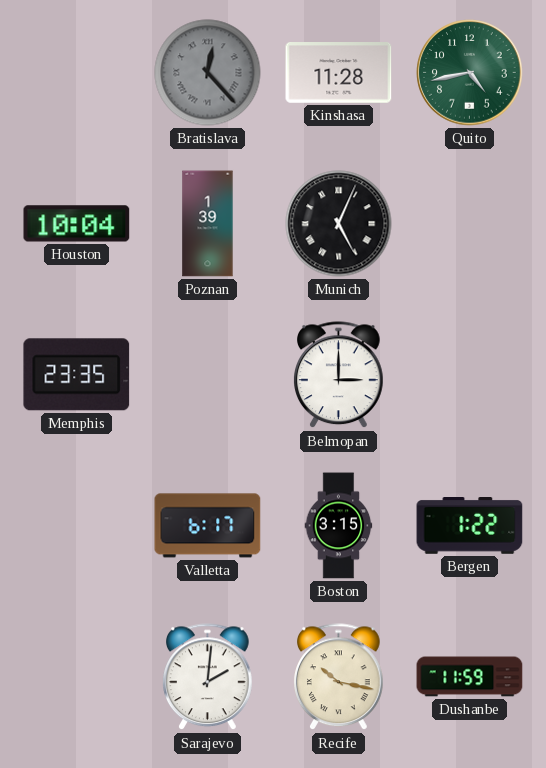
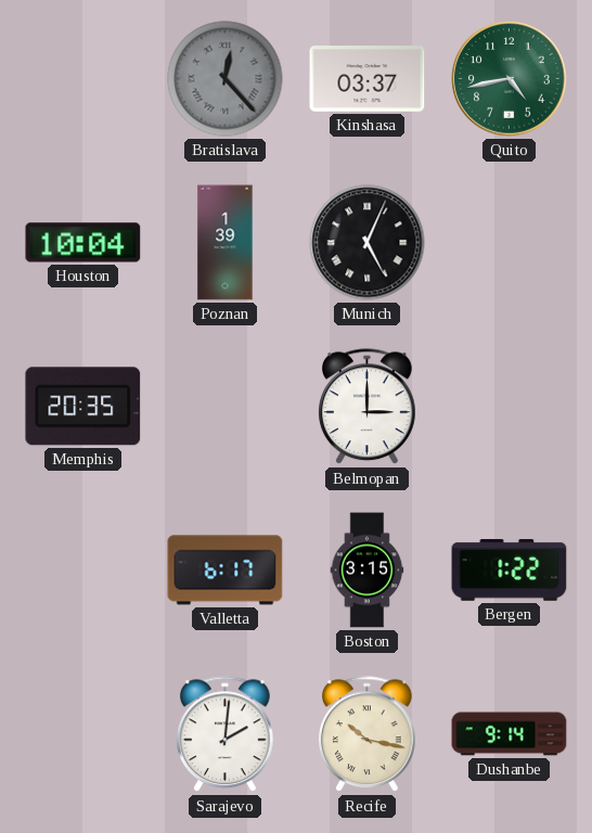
Kinshasa: 11:28 -> 03:37 (368, 79)
Memphis: 23:35 -> 20:35 (83, 407)
Dushanbe: 11:59 -> 9:14 (510, 734)
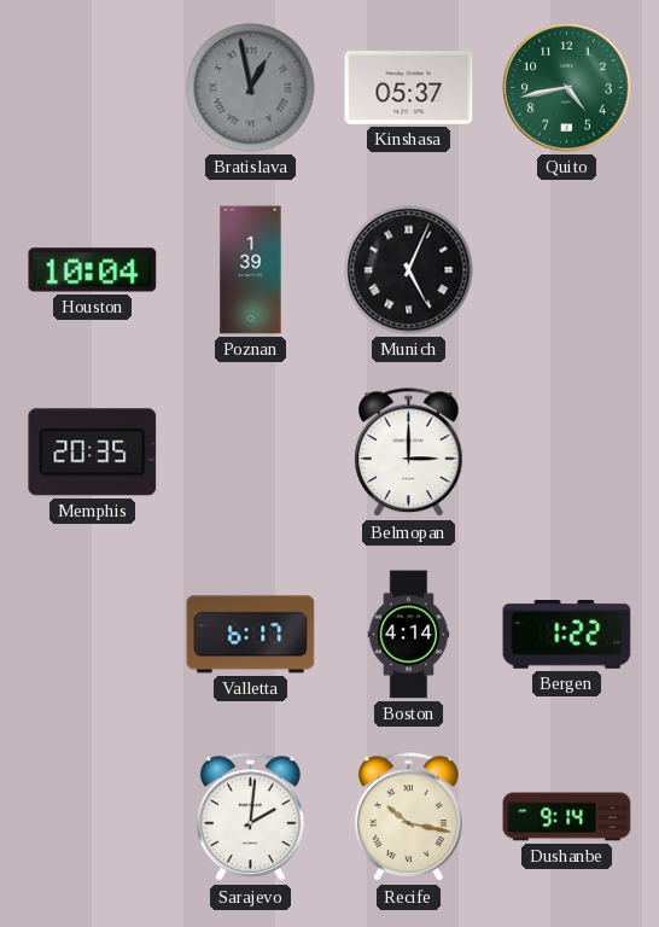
Bratislava: 12:23 -> 12:58 (251, 88)
Kinshasa: 03:37 -> 05:37 (409, 88)
Boston: 3:15 -> 4:14 (409, 635)
